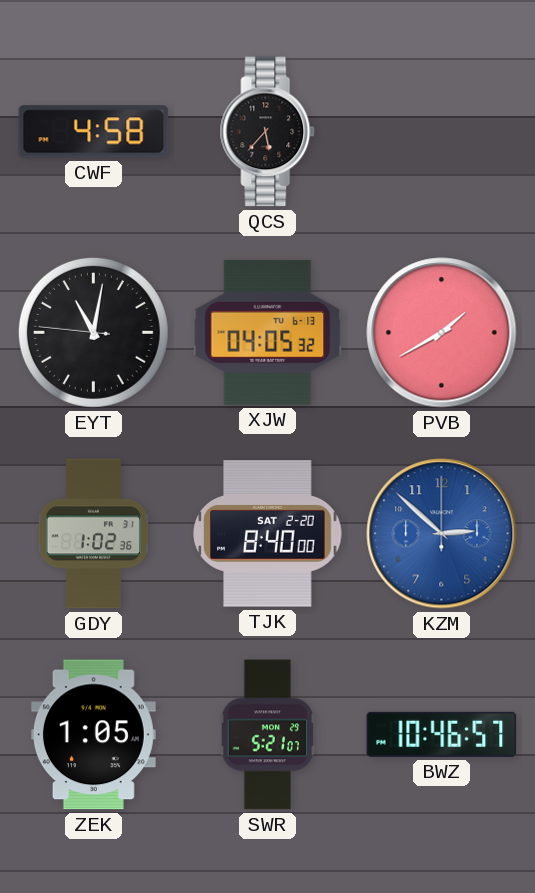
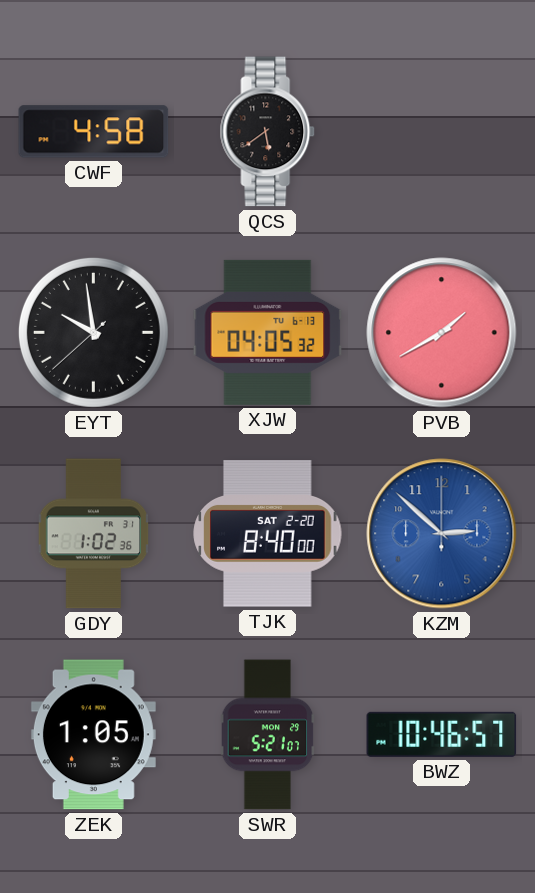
QCS: 5:37 -> 5:39 (268, 132)
EYT: 11:01 -> 9:58 (93, 332)
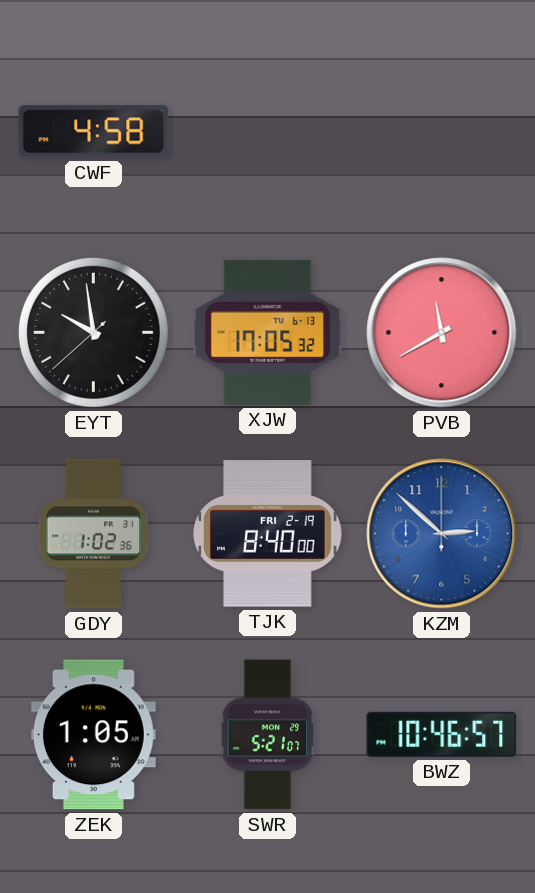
QCS: 5:39 -> none (268, 132)
XJW: 04:05 -> 17:05 (268, 332)
PVB: 1:40 -> 11:40 (442, 333)
TJK date: SAT 2-20 -> FRI 2-19 (268, 534)
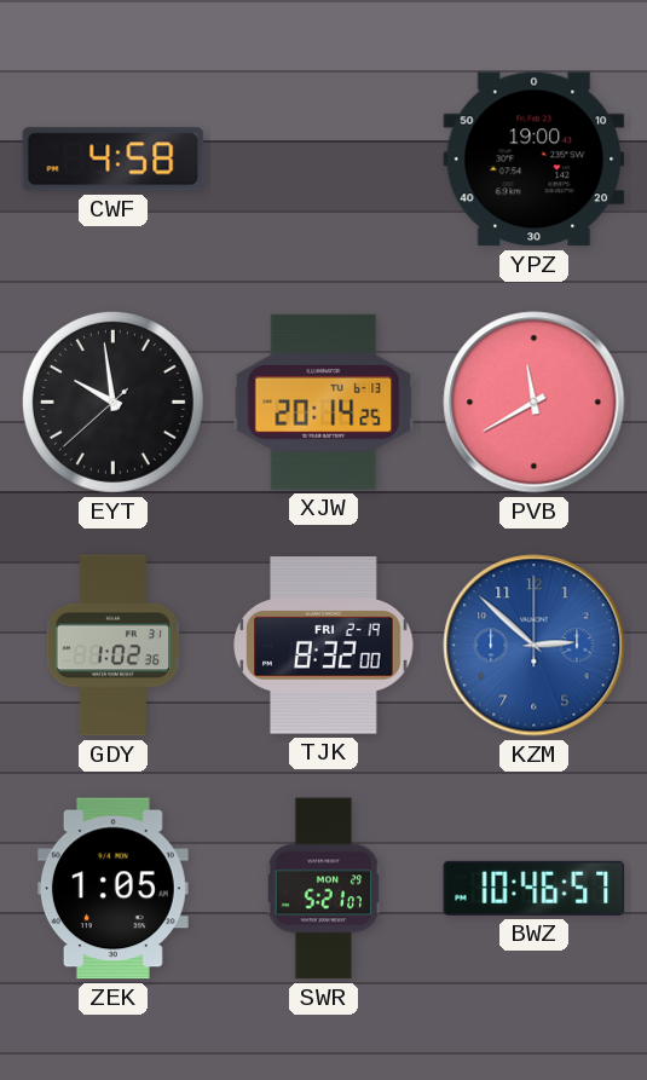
YPZ: none -> 19:00 (535, 160)
XJW: 17:05 -> 20:14 (324, 402)
TJK: 8:40 -> 8:32 (324, 646)
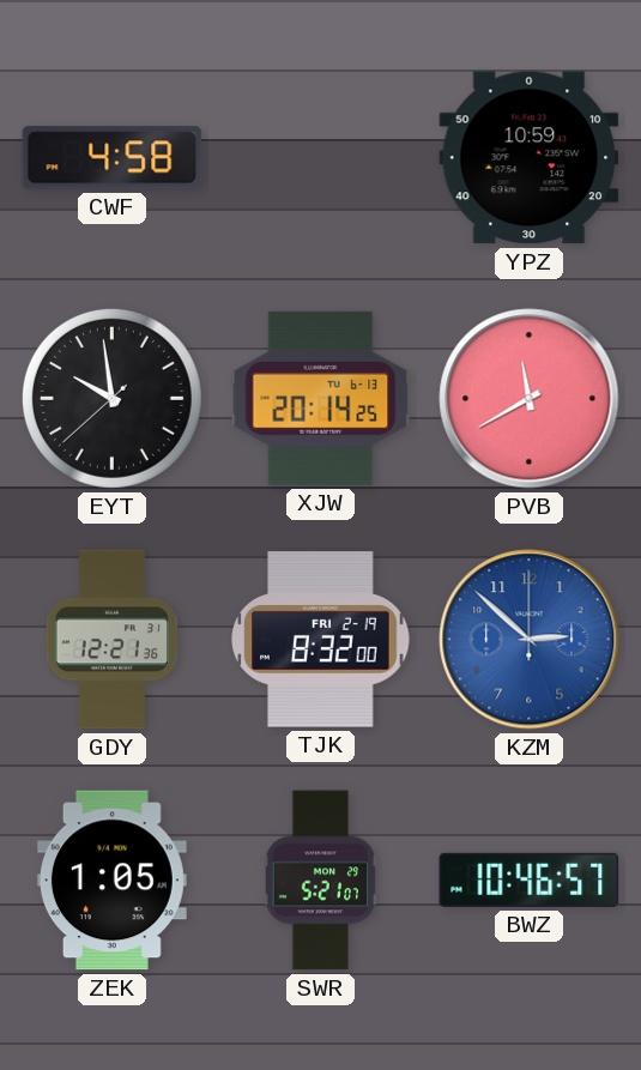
YPZ: 19:00 -> 10:59 (530, 158)
GDY: 1:02 -> 12:21 (113, 640)
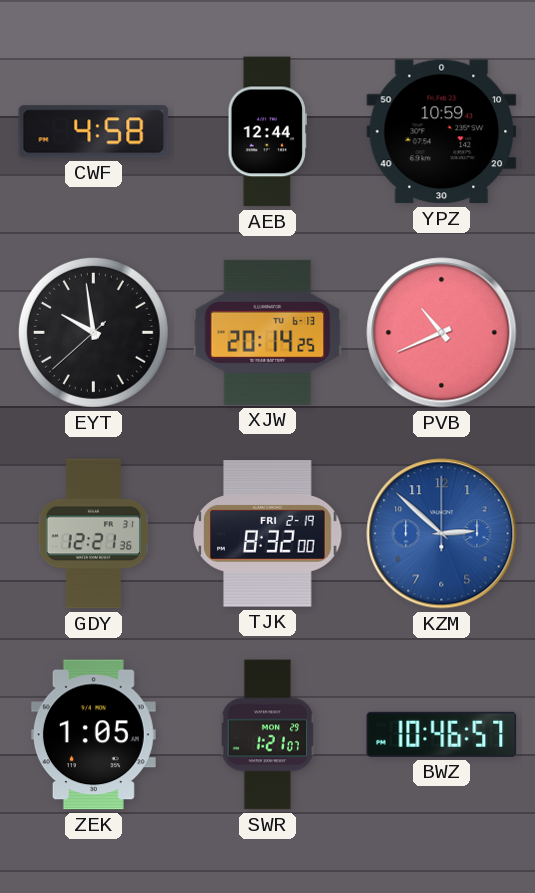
AEB: none -> 12:44 (267, 132)
PVB: 11:40 -> 10:41 (442, 333)
SWR: 5:21 -> 1:21 (268, 735)
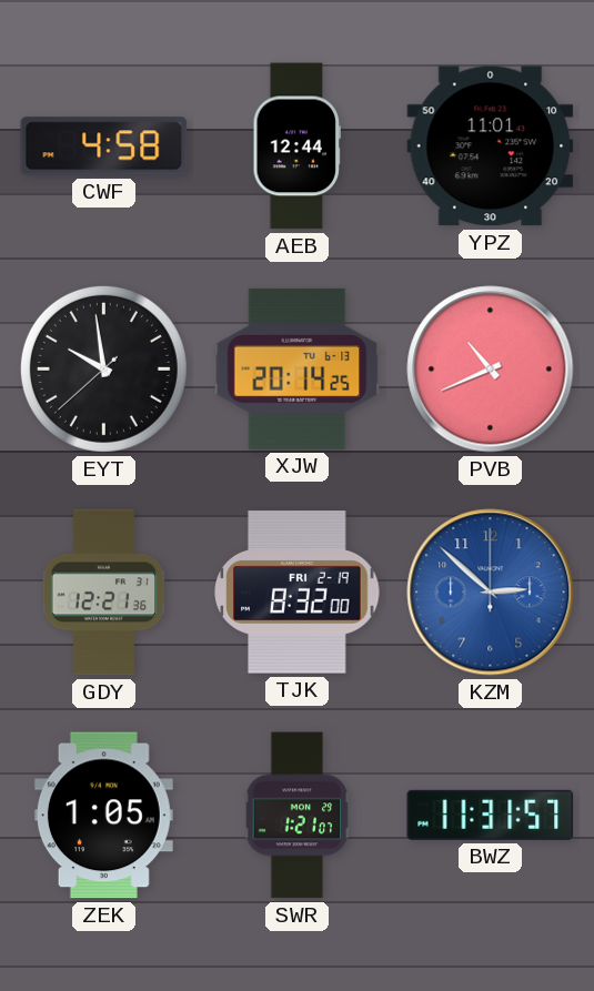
YPZ: 10:59 -> 11:01 (491, 146)
BWZ: 10:46 -> 11:31 (491, 815)
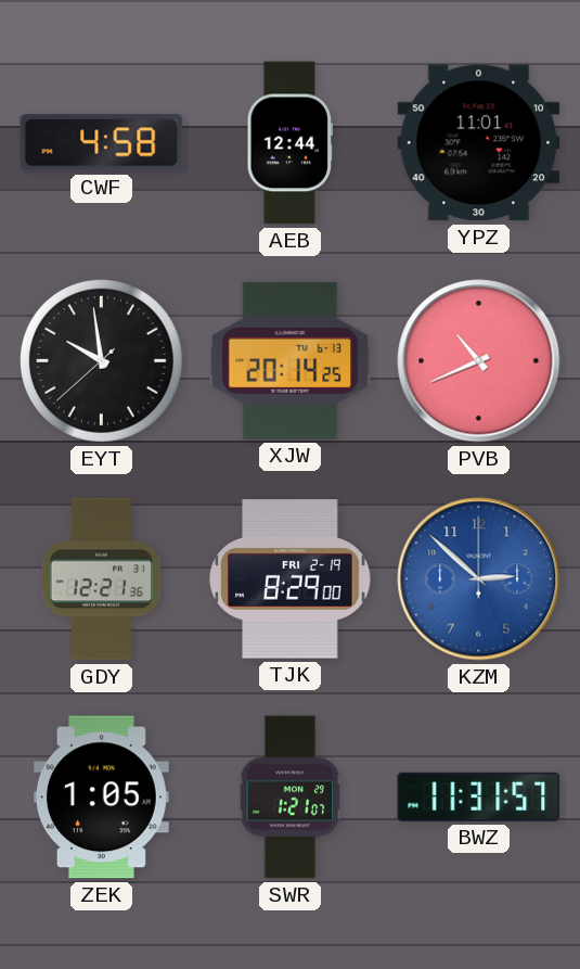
TJK: 8:32 -> 8:29 (291, 579)
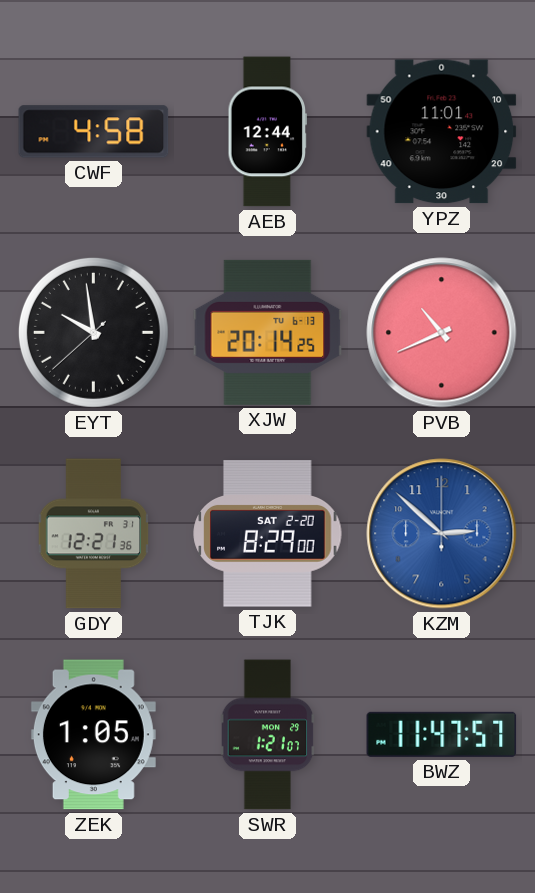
TJK date: FRI 2-19 -> SAT 2-20 (268, 534)
BWZ: 11:31 -> 11:47 (442, 734)
